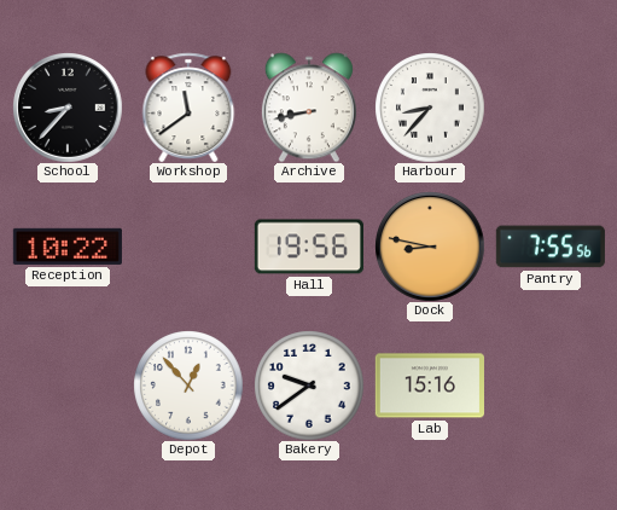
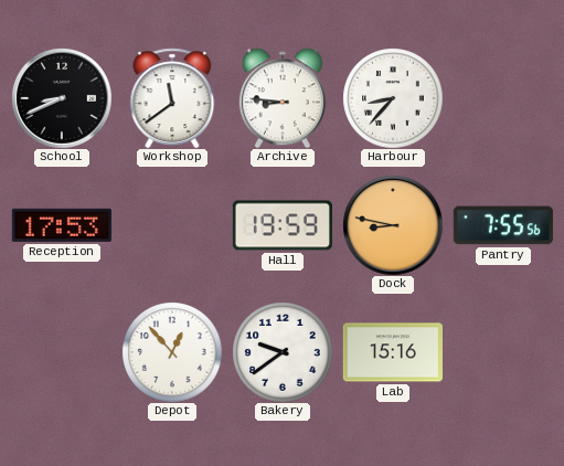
School: 8:37 -> 8:41 (62, 98)
Archive: 8:43 -> 8:46 (283, 98)
Reception: 10:22 -> 17:53 (62, 225)
Hall: 19:56 -> 19:59 (283, 225)
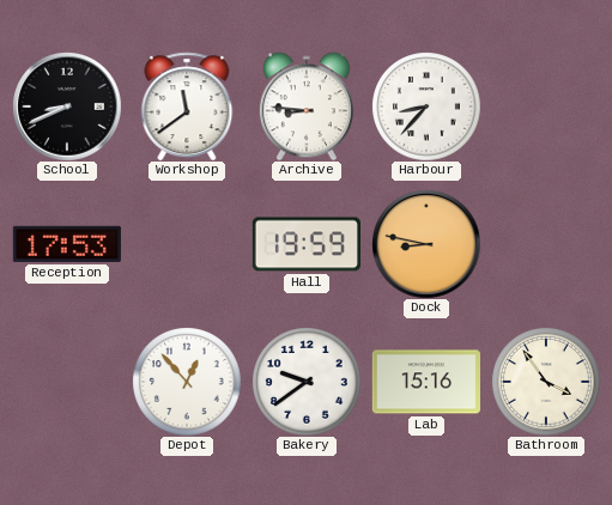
Pantry: 7:55 -> none (503, 225)
Bathroom: none -> 3:54 (546, 382)
